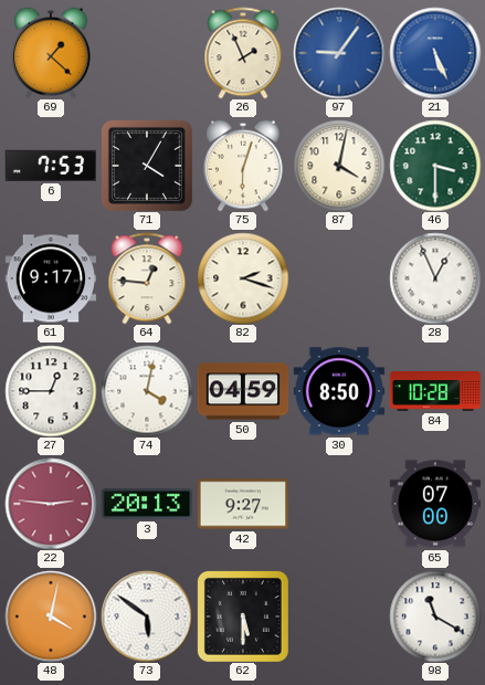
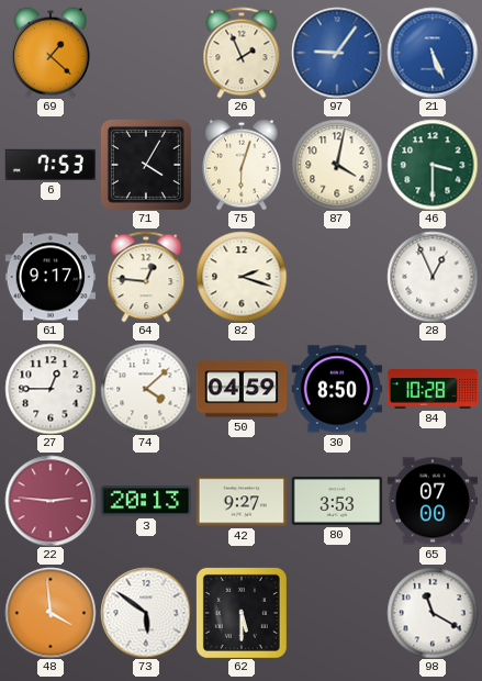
74: 4:02 -> 4:08 (146, 389)
80: none -> 3:53 (337, 502)
48: 4:02 -> 3:59 (51, 613)
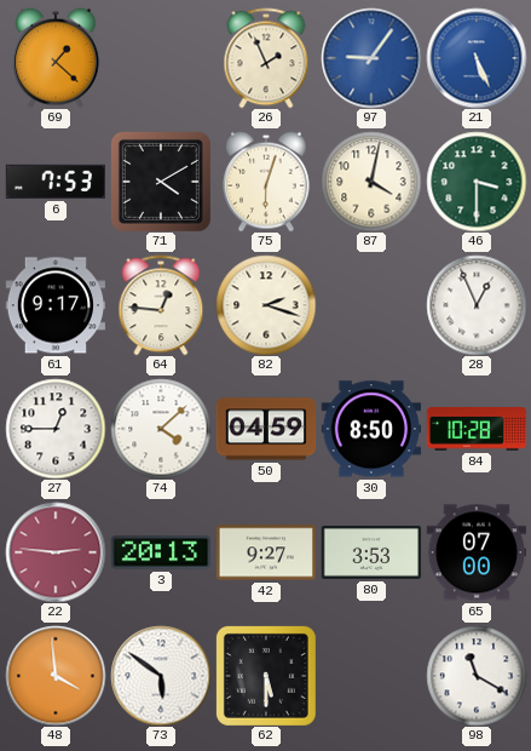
71: 4:05 -> 4:10 (161, 182)
